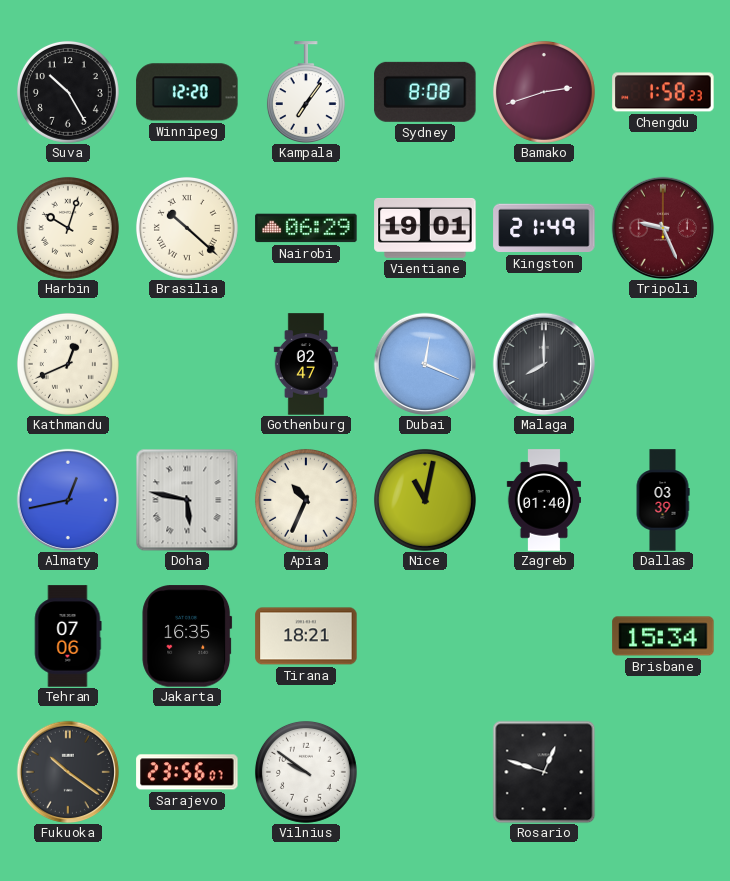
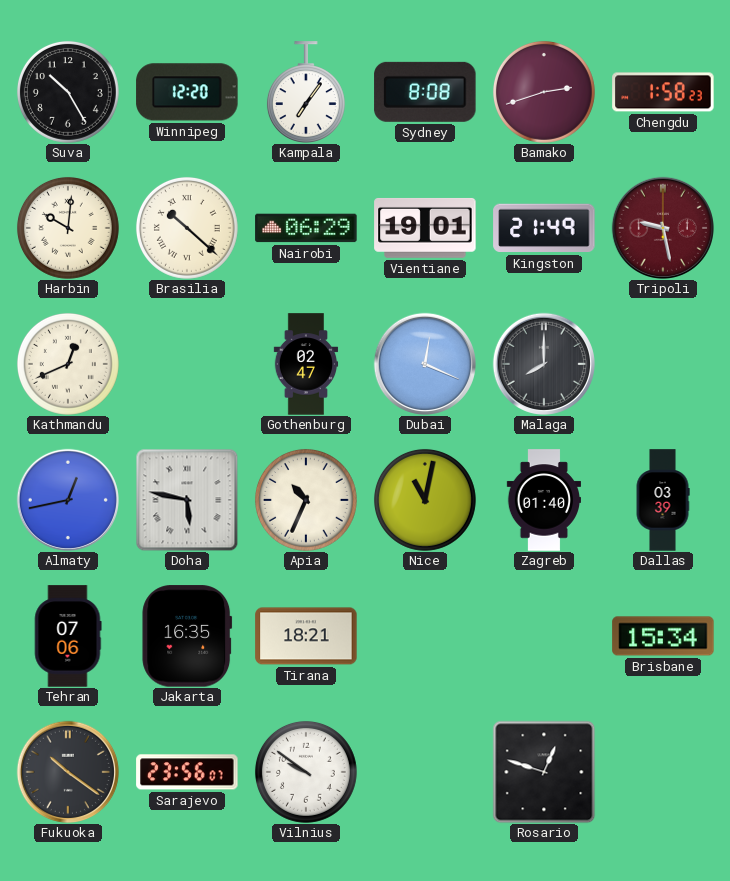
Harbin: 10:03 -> 10:01 (68, 228)
Tripoli: 9:26 -> 9:28 (663, 228)
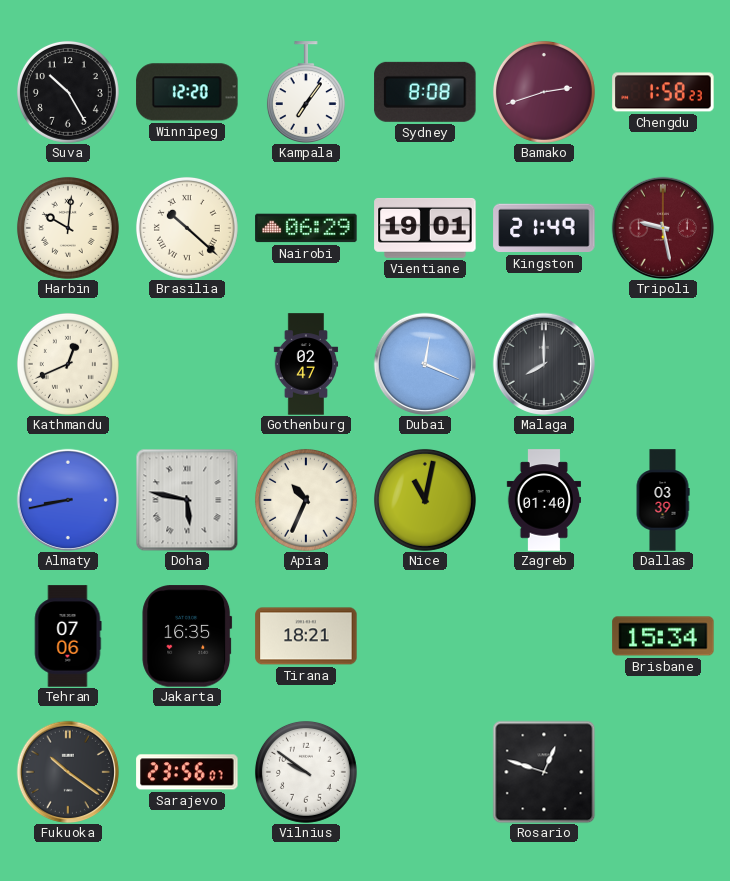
Almaty: 12:43 -> 8:43 (68, 500)
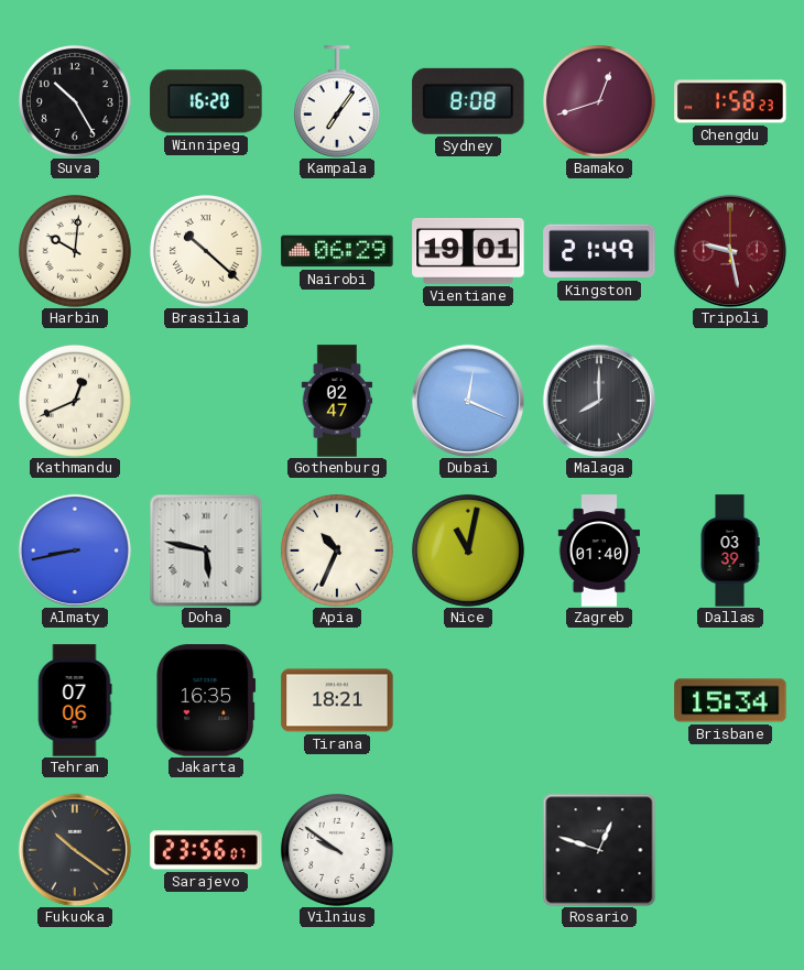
Winnipeg: 12:20 -> 16:20 (206, 101)
Bamako: 2:42 -> 12:42 (599, 101)
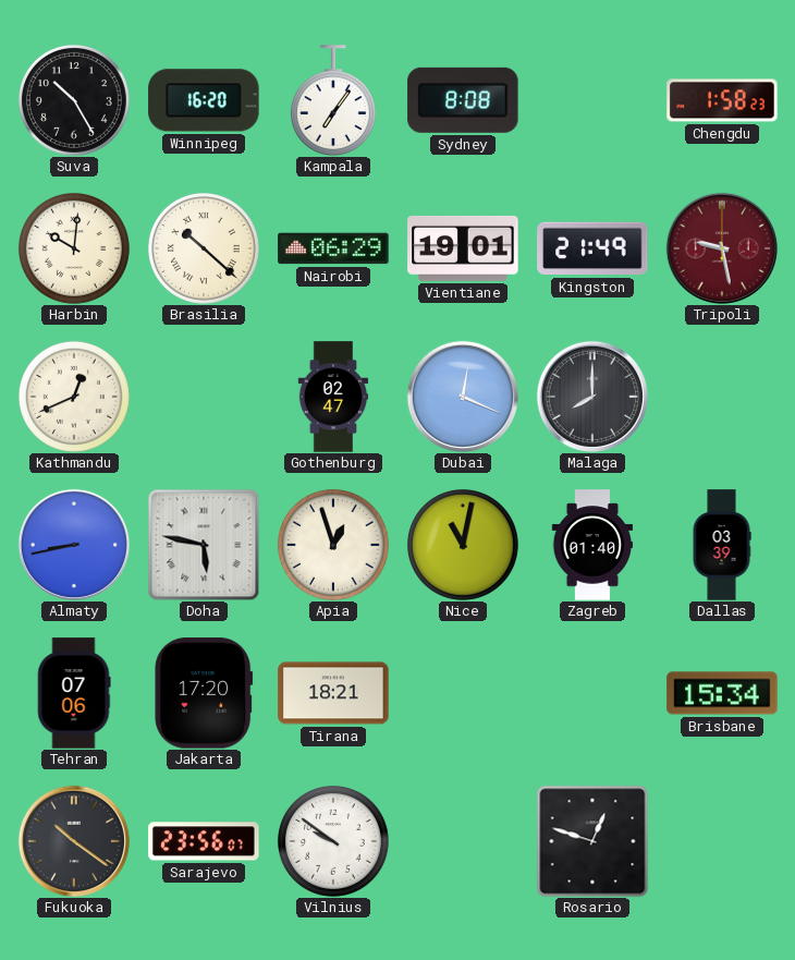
Bamako: 12:42 -> none (599, 101)
Apia: 10:34 -> 12:57 (333, 545)
Jakarta: 16:35 -> 17:20 (204, 693)
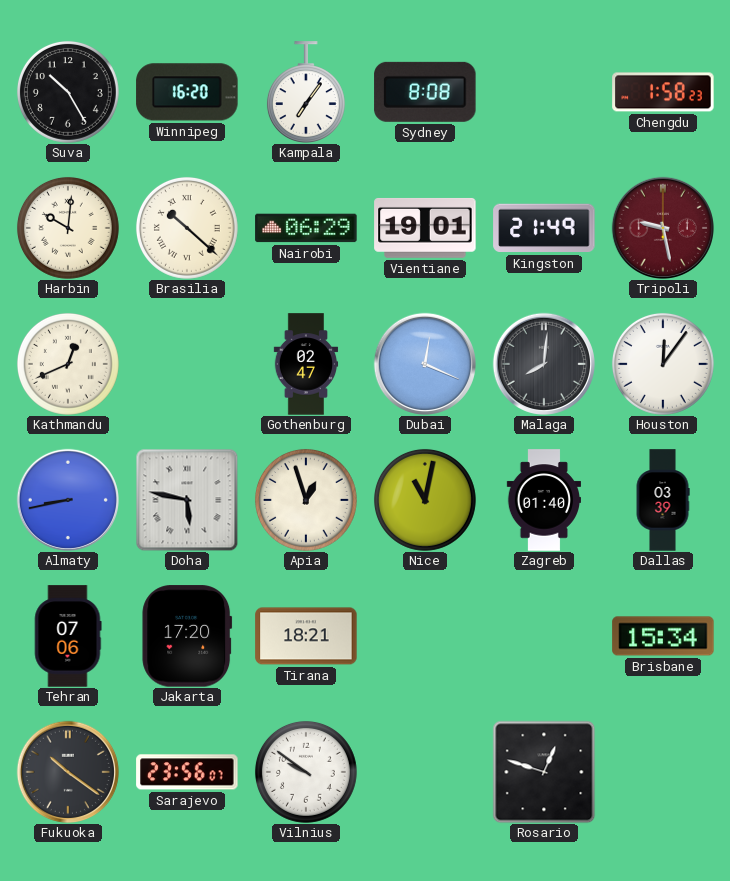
Malaga: 8:00 -> 8:01 (544, 364)
Houston: none -> 12:06 (663, 364)
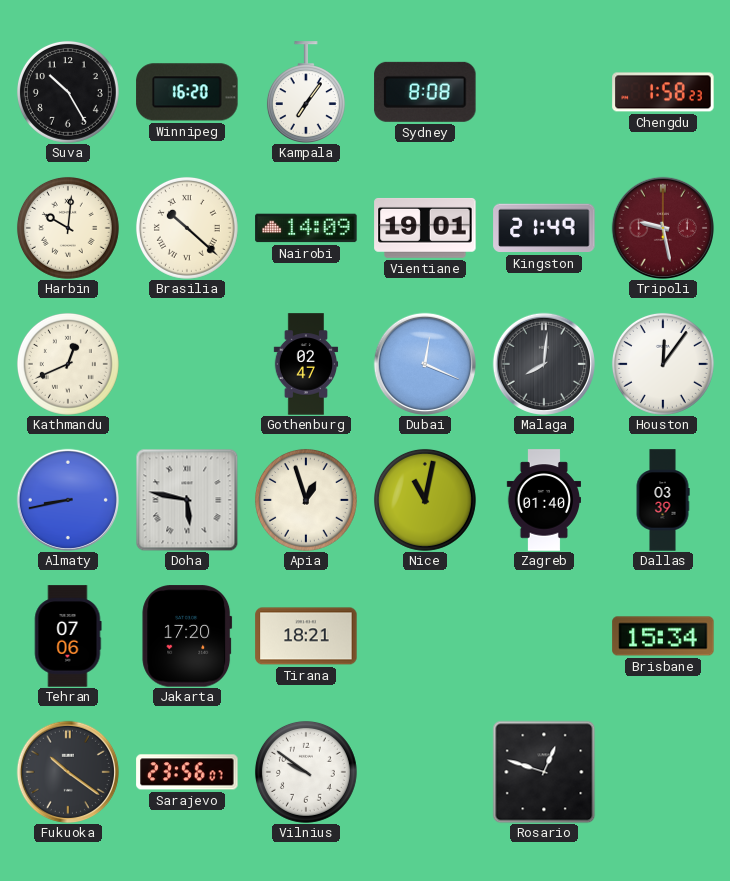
Nairobi: 06:29 -> 14:09 (306, 228)
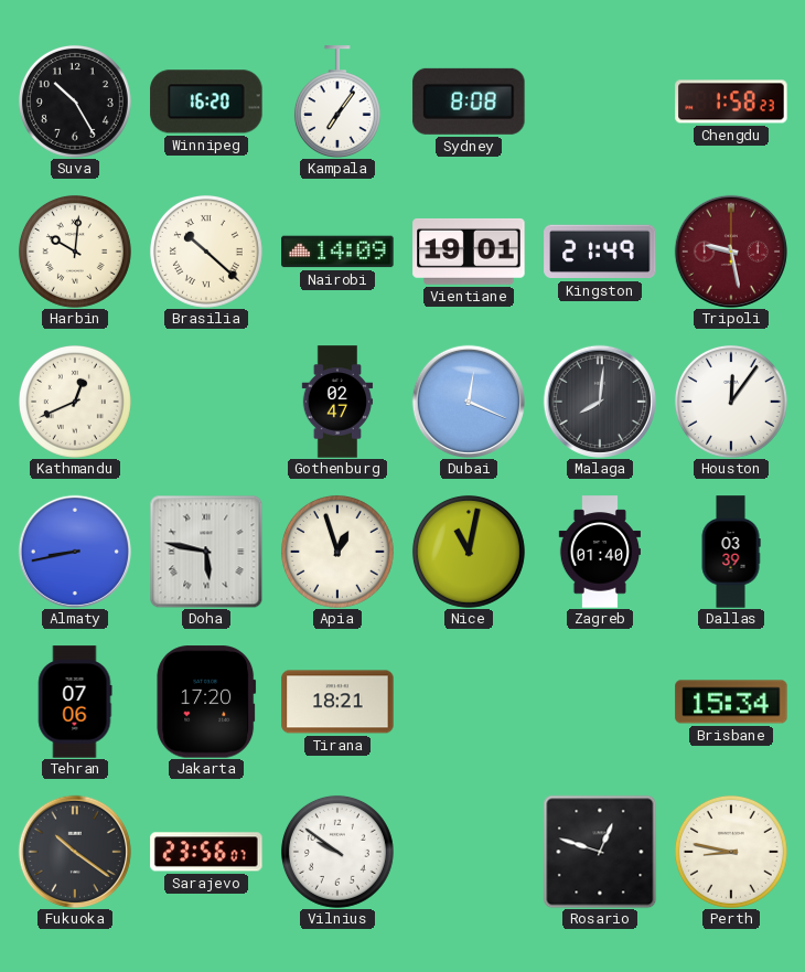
Perth: none -> 8:47 (731, 852)
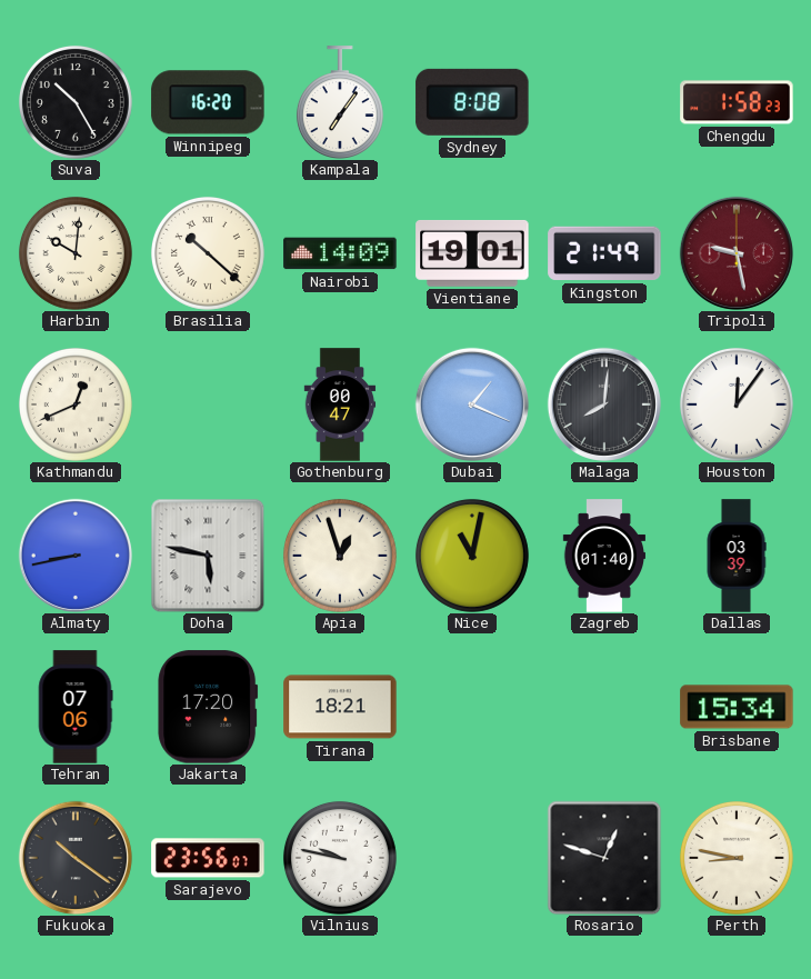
Gothenburg: 02:47 -> 00:47 (340, 404)
Dubai: 12:19 -> 1:19 (472, 404)
Vilnius: 9:51 -> 9:47 (340, 858)
